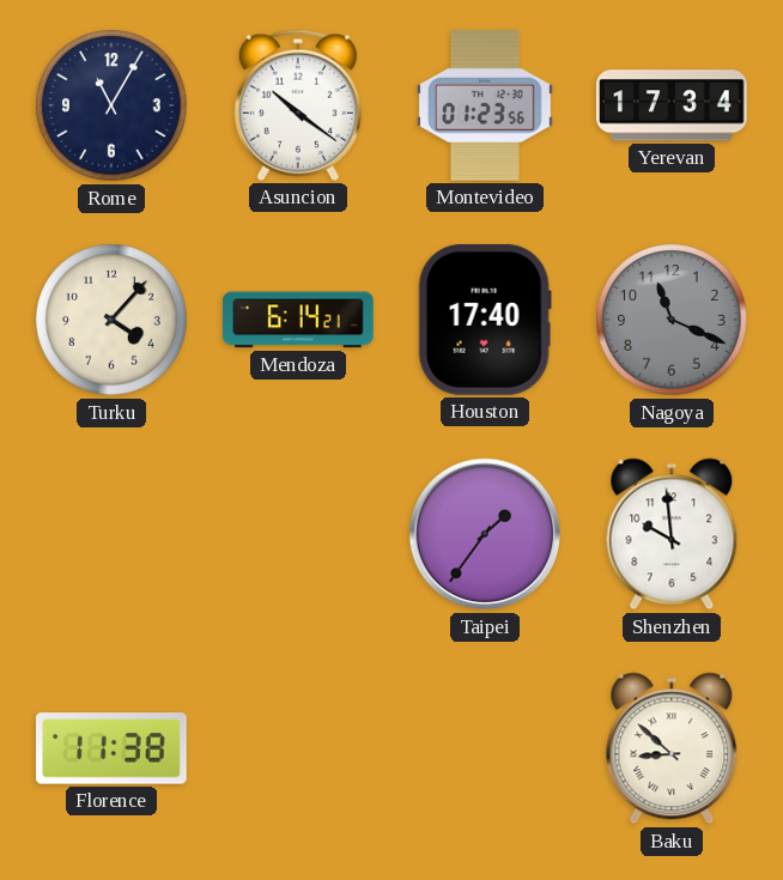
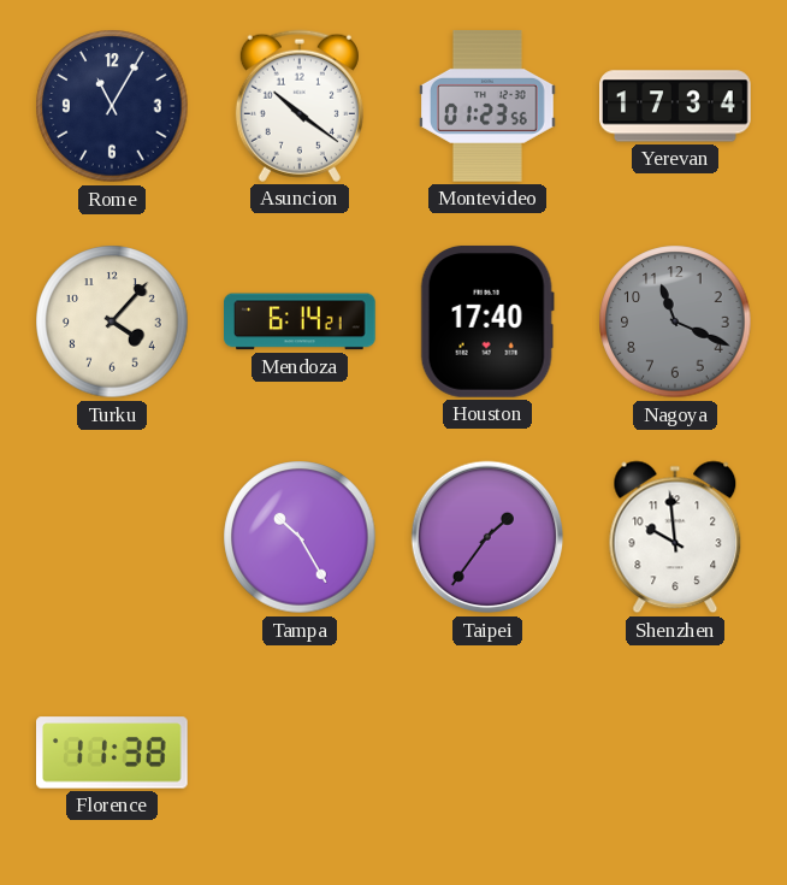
Tampa: none -> 10:25 (300, 537)
Baku: 8:52 -> none (672, 748)
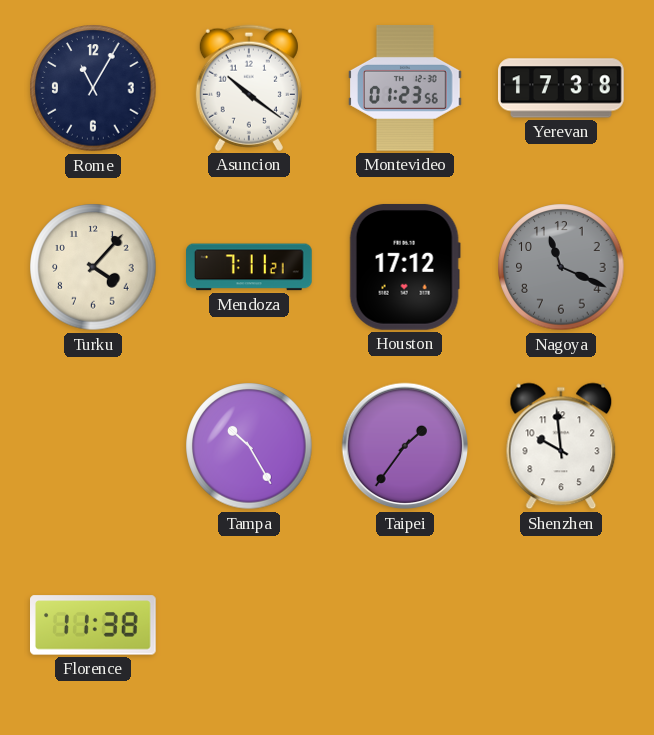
Yerevan: 17:34 -> 17:38 (562, 88)
Mendoza: 6:14 -> 7:11 (250, 267)
Houston: 17:40 -> 17:12 (405, 267)
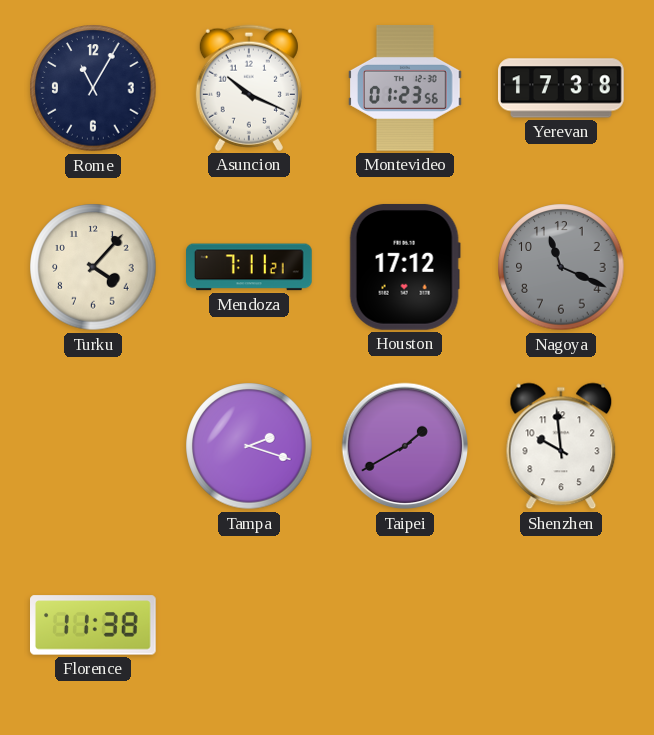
Asuncion: 10:21 -> 10:19 (249, 88)
Tampa: 10:25 -> 2:18 (249, 446)
Taipei: 1:36 -> 1:40 (405, 446)
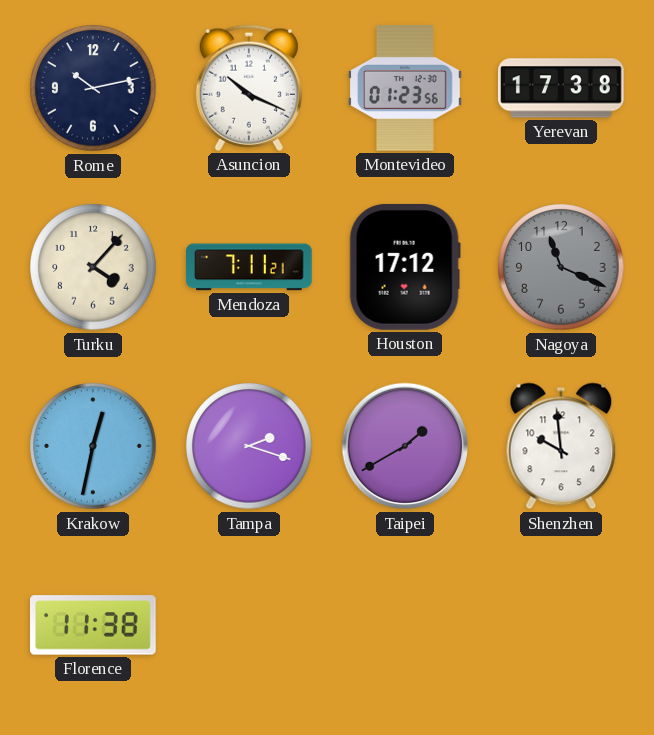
Rome: 11:05 -> 10:13 (93, 88)
Krakow: none -> 12:32 (93, 446)
